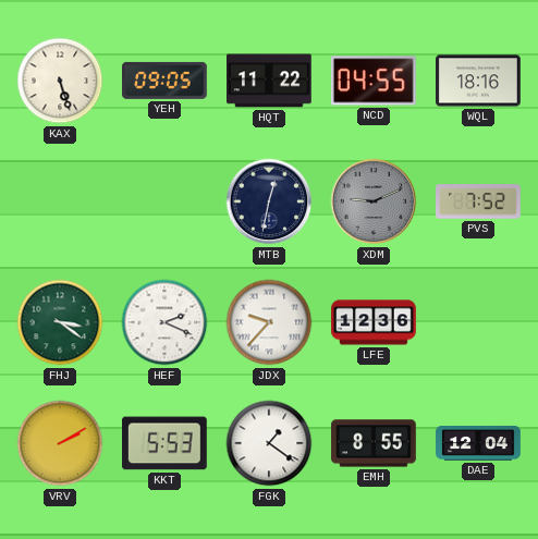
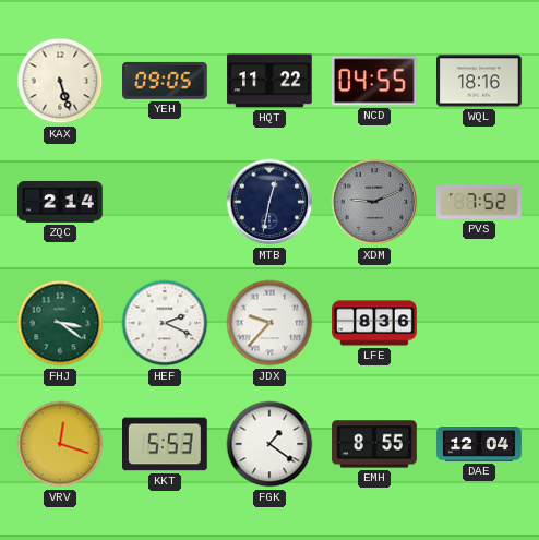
ZQC: none -> 2:14 (61, 203)
LFE: 12:36 -> 8:36 (374, 323)
VRV: 2:10 -> 12:18 (60, 444)
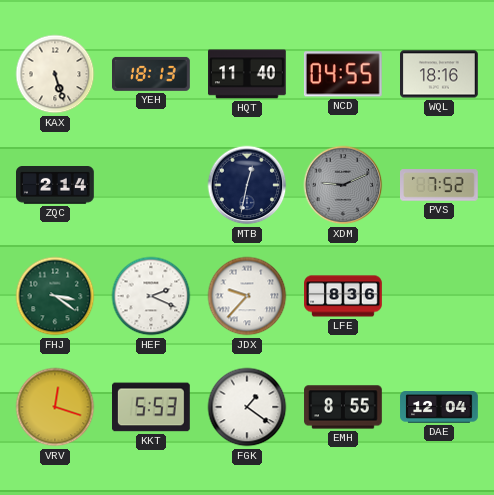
YEH: 09:05 -> 18:13 (152, 74)
HQT: 11:22 -> 11:40 (248, 74)
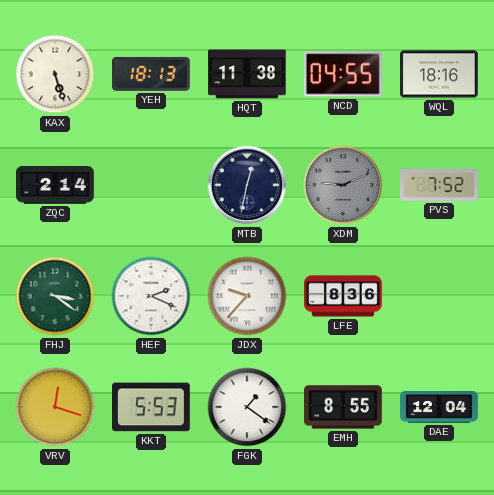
HQT: 11:40 -> 11:38 (248, 74)
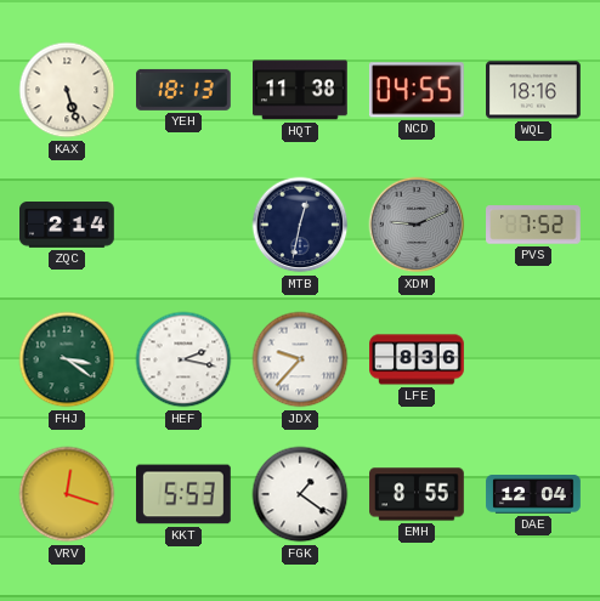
HEF: 2:19 -> 2:17 (183, 359)
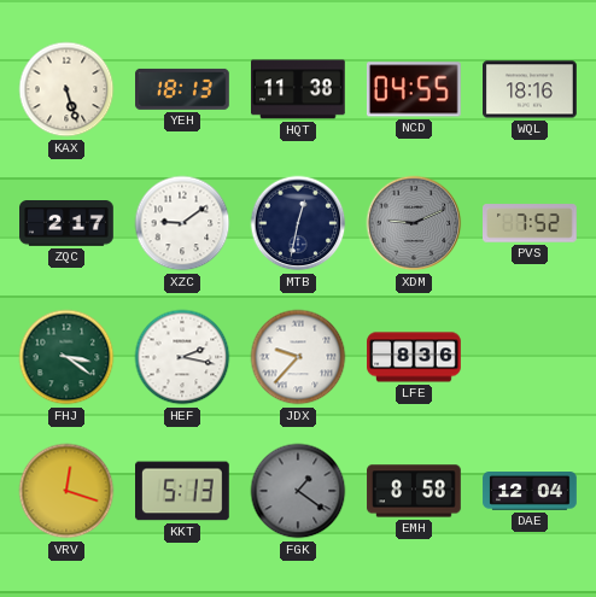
ZQC: 2:14 -> 2:17 (68, 224)
XZC: none -> 9:09 (182, 223)
KKT: 5:53 -> 5:13 (183, 491)
FGK dial: white -> grey (298, 491)
EMH: 8:55 -> 8:58 (414, 491)
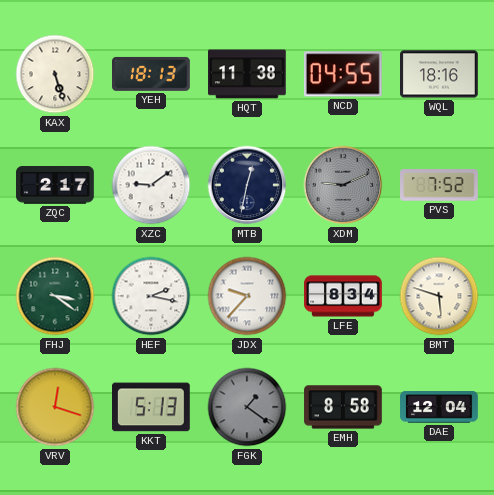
LFE: 8:36 -> 8:34 (343, 296)
BMT: none -> 5:48 (439, 296)
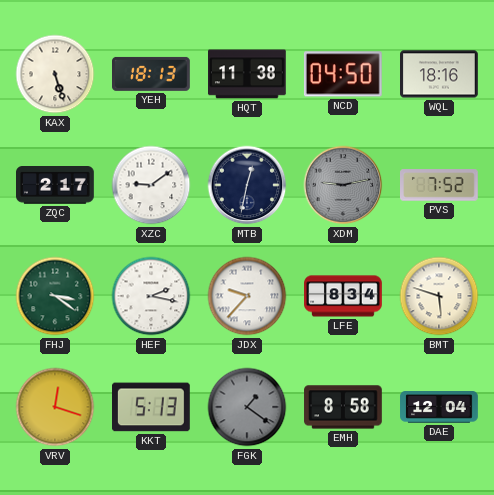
NCD: 04:55 -> 04:50 (343, 74)
XDM: 9:11 -> 9:13 (343, 185)
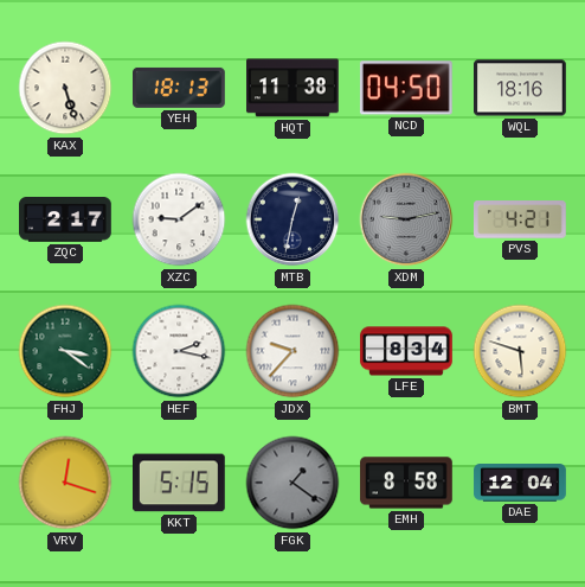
PVS: 7:52 -> 4:21 (521, 219)
KKT: 5:13 -> 5:15 (180, 483)
